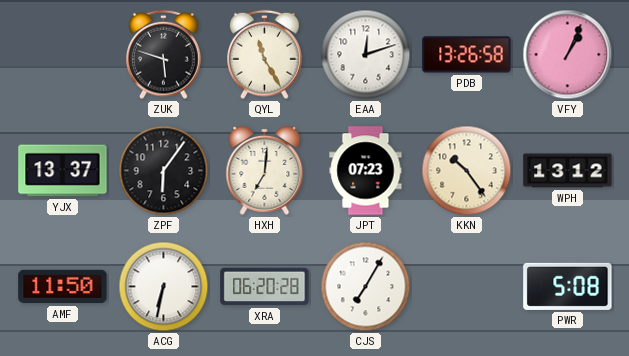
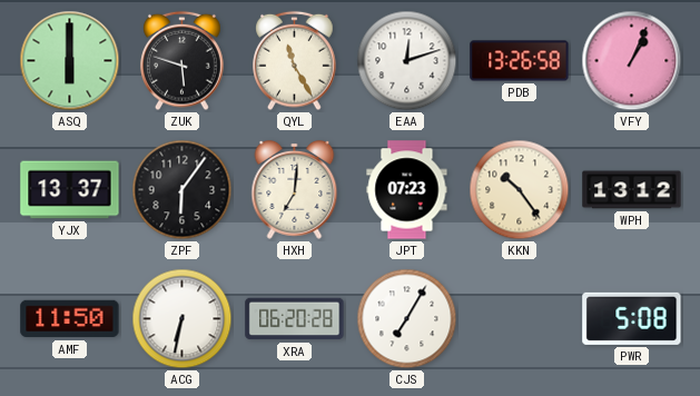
ASQ: none -> 6:00 (70, 61)
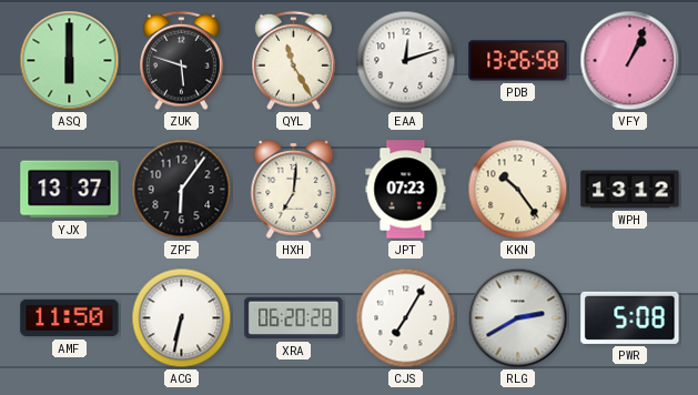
RLG: none -> 2:40 (518, 318)
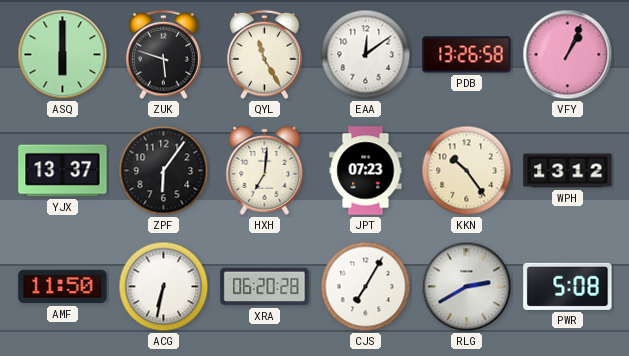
EAA: 12:12 -> 12:09 (366, 55)
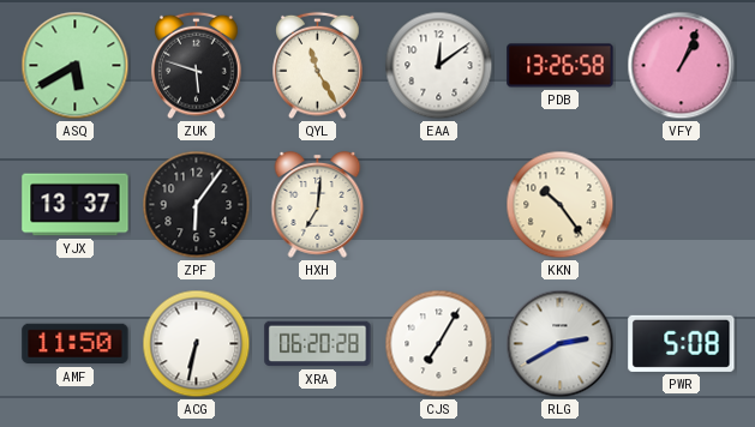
ASQ: 6:00 -> 5:40 (76, 66)
JPT: 07:23 -> none (366, 171)
WPH: 13:12 -> none (568, 171)
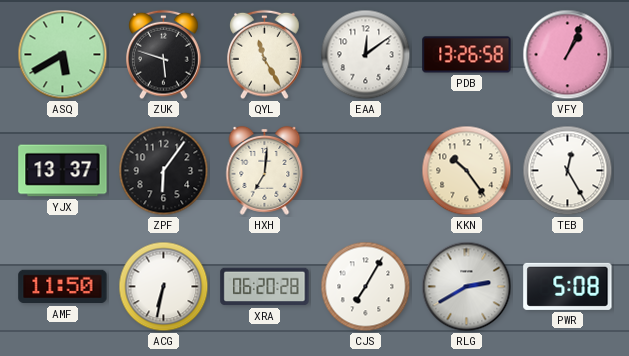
TEB: none -> 12:25 (568, 171)
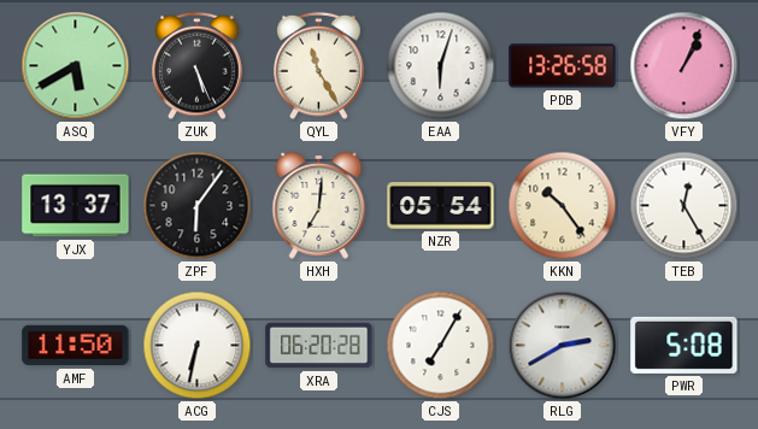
ZUK: 5:48 -> 5:26 (198, 66)
EAA: 12:09 -> 6:03 (441, 66)
NZR: none -> 05:54 (441, 206)
